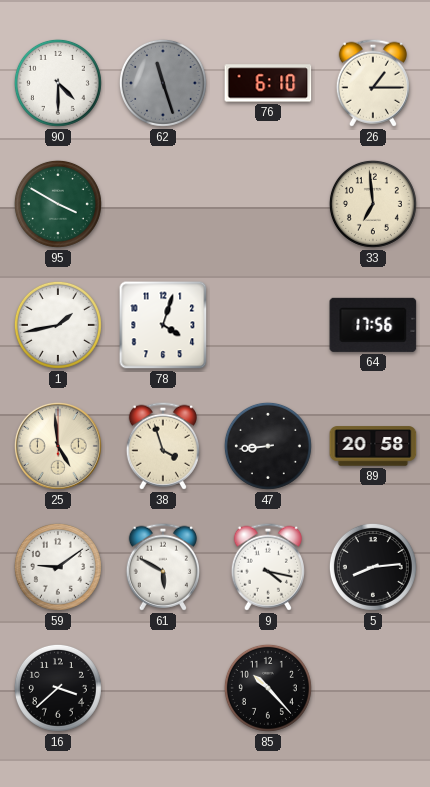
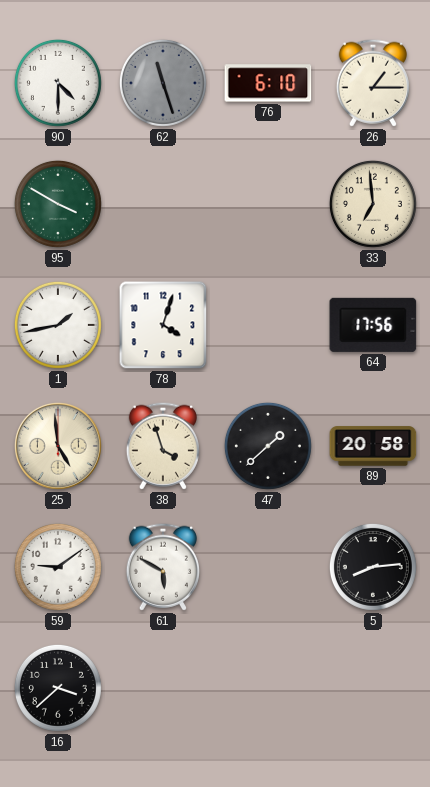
47: 8:44 -> 1:38 (268, 446)
9: 4:17 -> none (268, 567)
85: 10:23 -> none (268, 688)
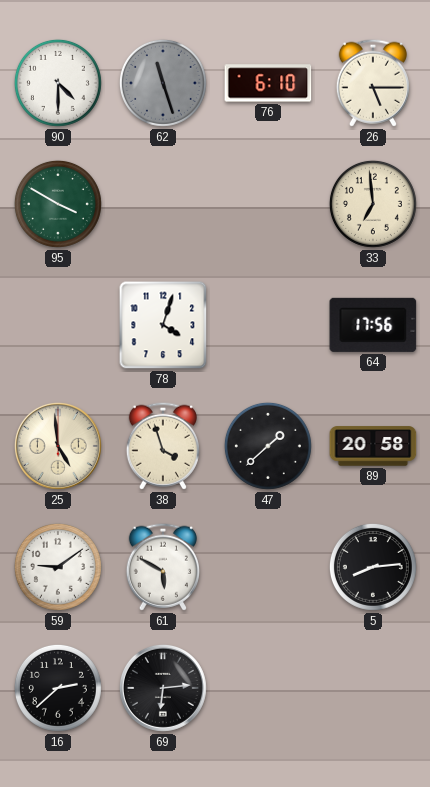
26: 1:15 -> 5:15 (373, 83)
1: 1:43 -> none (58, 325)
16: 3:38 -> 2:38 (58, 688)
69: none -> 6:14 (163, 688)
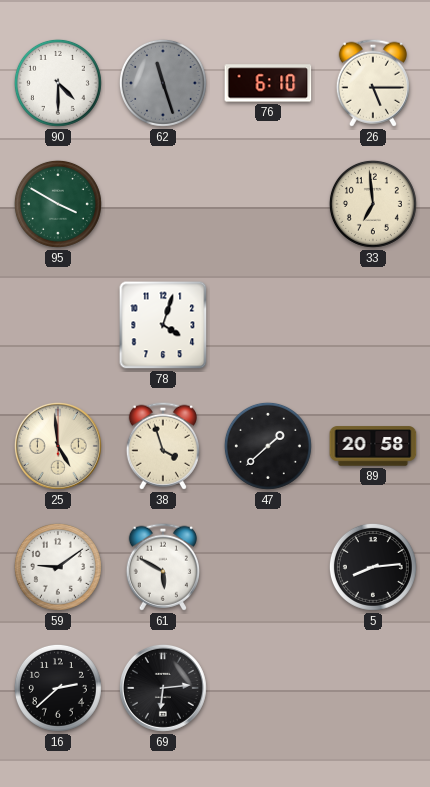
64: 17:56 -> none (373, 325)
